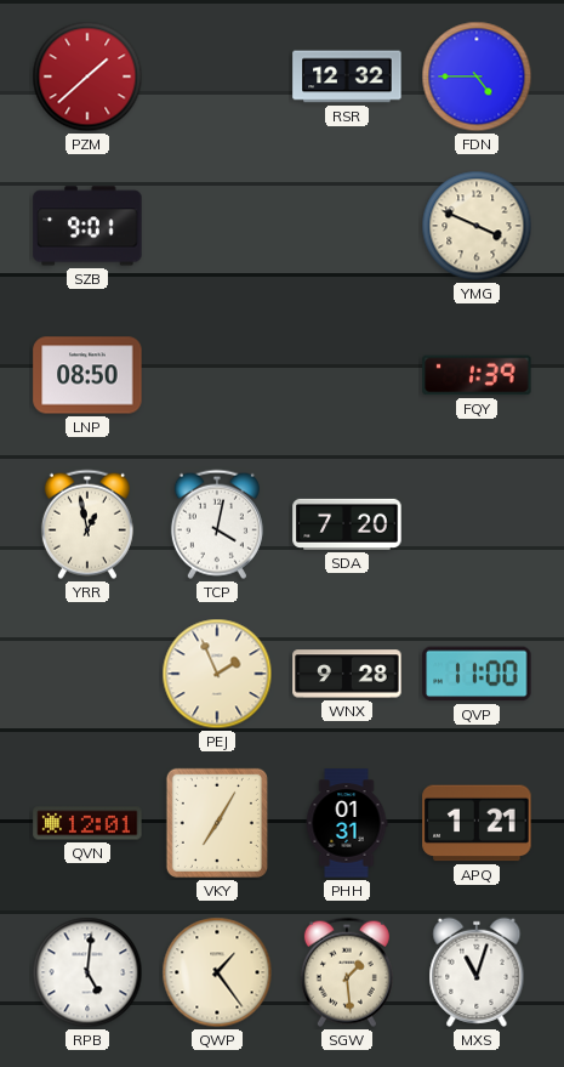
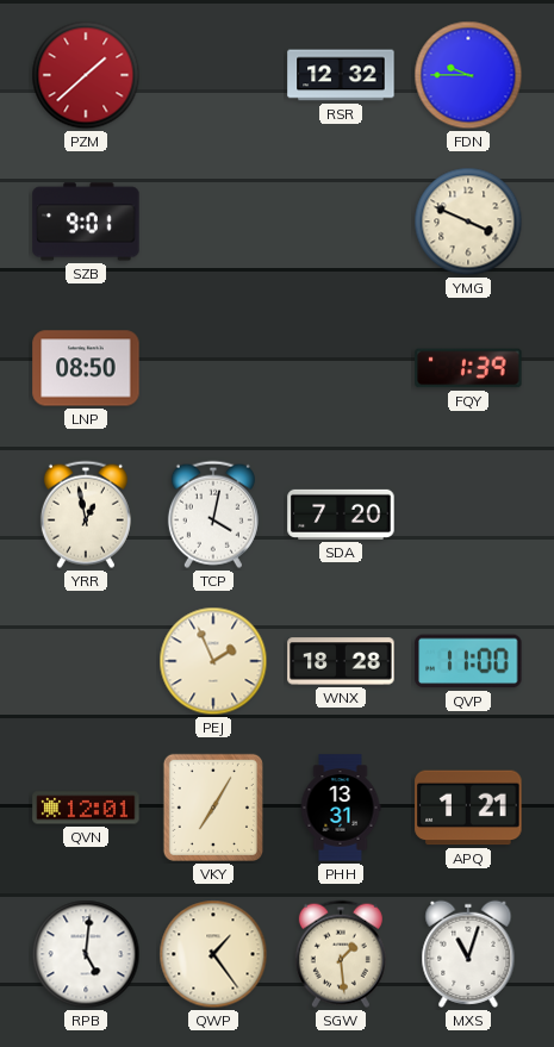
FDN: 4:45 -> 9:45 (468, 75)
WNX: 9:28 -> 18:28 (341, 661)
PHH: 01:31 -> 13:31 (341, 808)
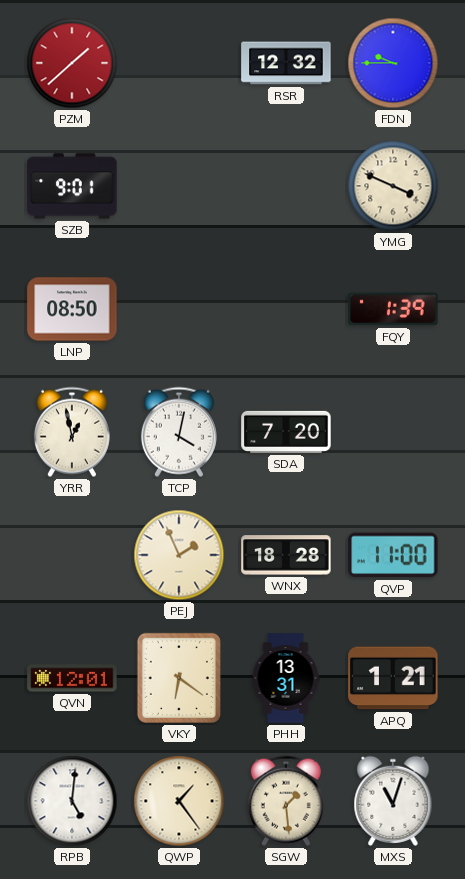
VKY: 7:05 -> 6:21 (179, 678)
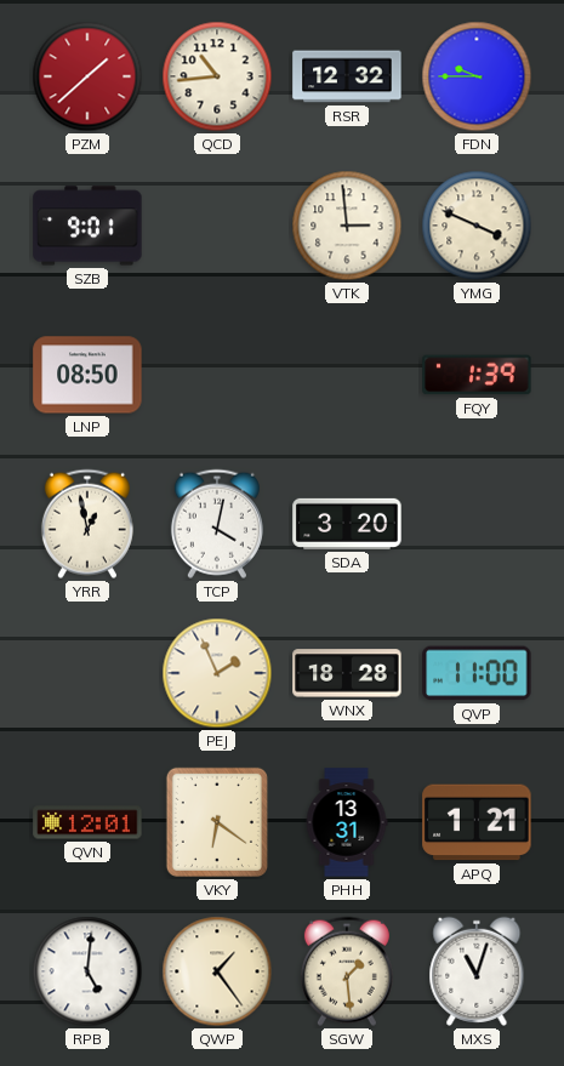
QCD: none -> 10:44 (217, 76)
VTK: none -> 2:59 (347, 226)
SDA: 7:20 -> 3:20 (347, 524)
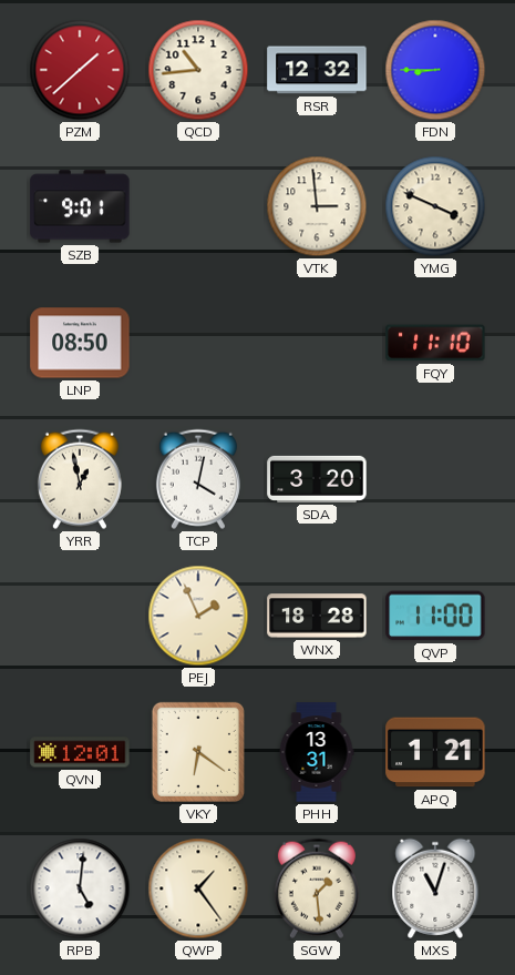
FDN: 9:45 -> 8:45 (435, 70)
FQY: 1:39 -> 11:10 (435, 343)
